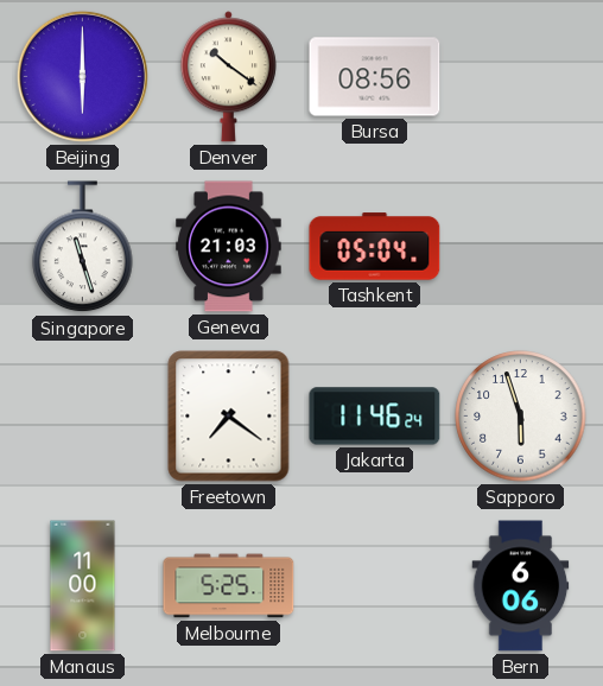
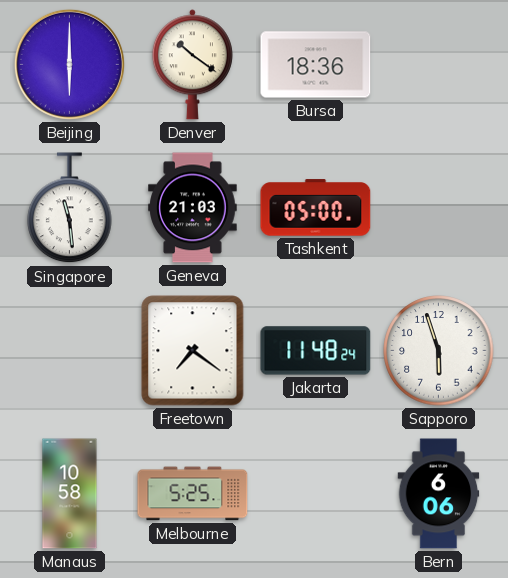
Bursa: 08:56 -> 18:36 (316, 65)
Singapore: 11:27 -> 11:29 (70, 208)
Tashkent: 05:04 -> 05:00 (316, 208)
Jakarta: 11:46 -> 11:48 (316, 351)
Manaus: 11:00 -> 10:58 (70, 494)
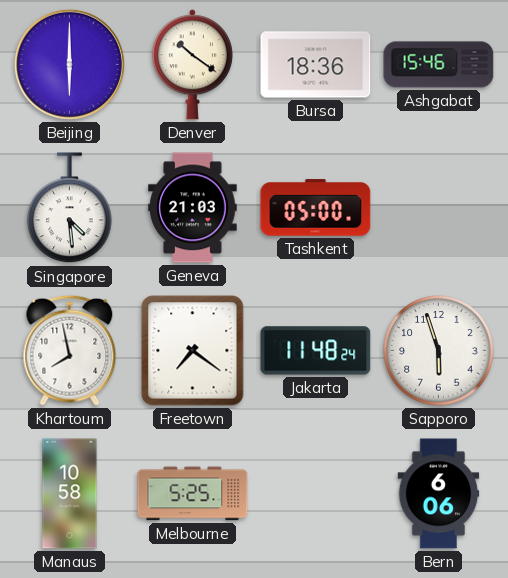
Ashgabat: none -> 15:46 (439, 65)
Singapore: 11:29 -> 4:29 (70, 208)
Khartoum: none -> 7:58 (70, 350)
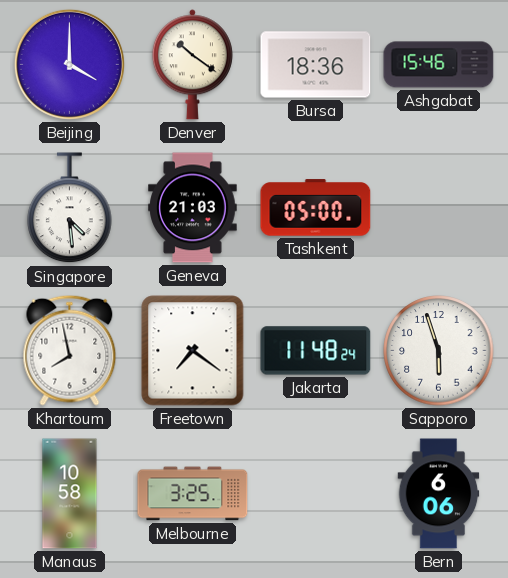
Beijing: 6:00 -> 4:00 (69, 64)
Melbourne: 5:25 -> 3:25 (193, 494)
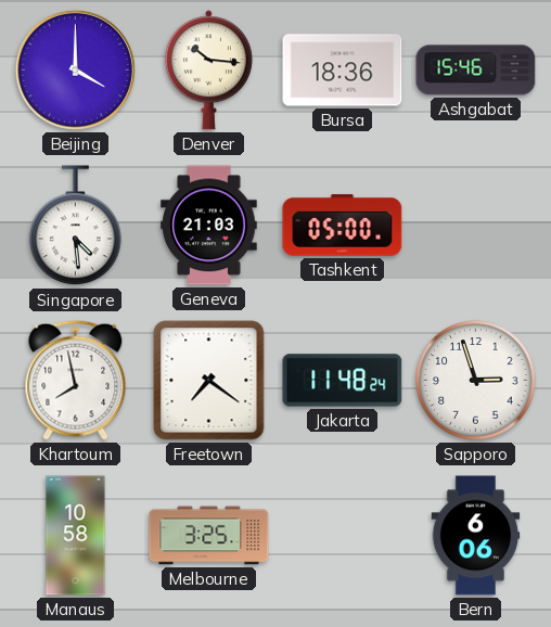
Denver: 10:21 -> 10:16 (208, 71)
Sapporo: 5:57 -> 2:57 (476, 381)
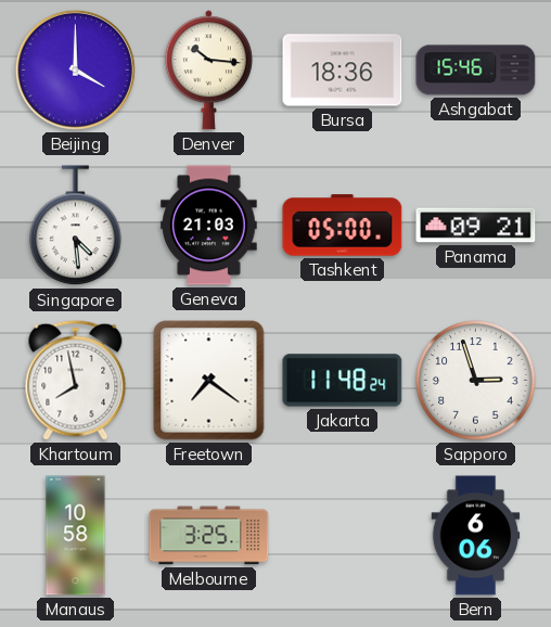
Panama: none -> 09:21 (476, 226)
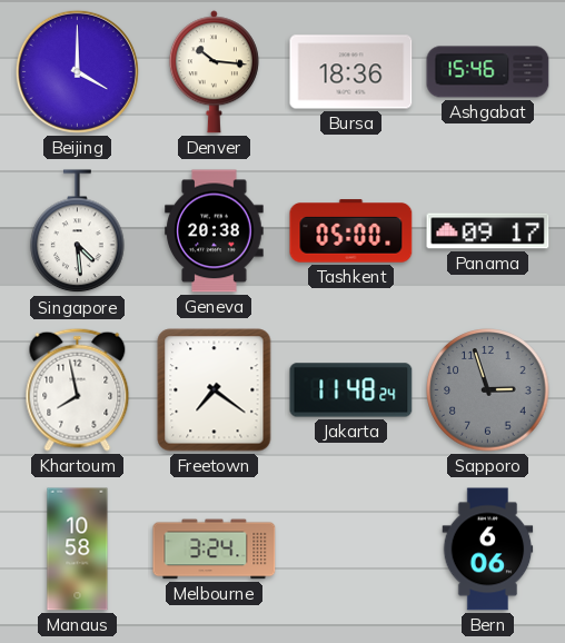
Geneva: 21:03 -> 20:38 (215, 231)
Panama: 09:21 -> 09:17 (488, 231)
Sapporo dial: white -> grey (488, 390)
Melbourne: 3:25 -> 3:24 (215, 550)
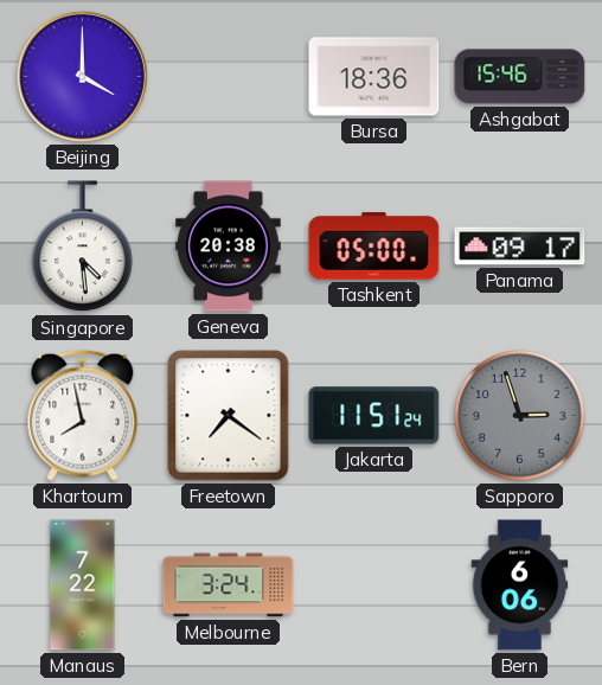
Denver: 10:16 -> none (214, 72)
Jakarta: 11:48 -> 11:51 (374, 416)
Manaus: 10:58 -> 7:22 (83, 585)
